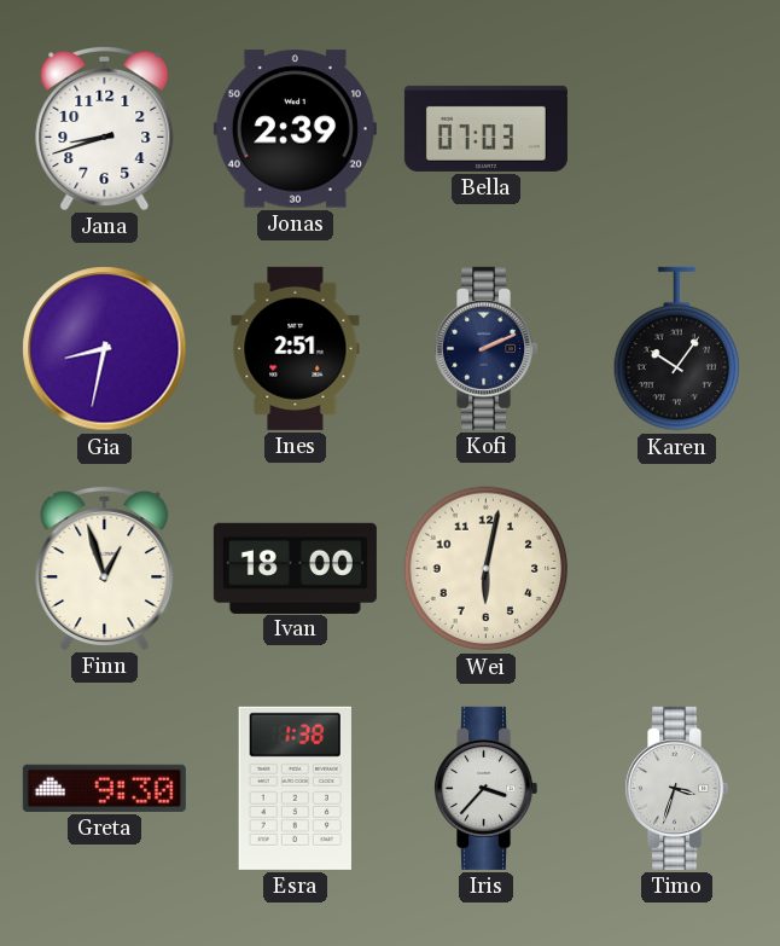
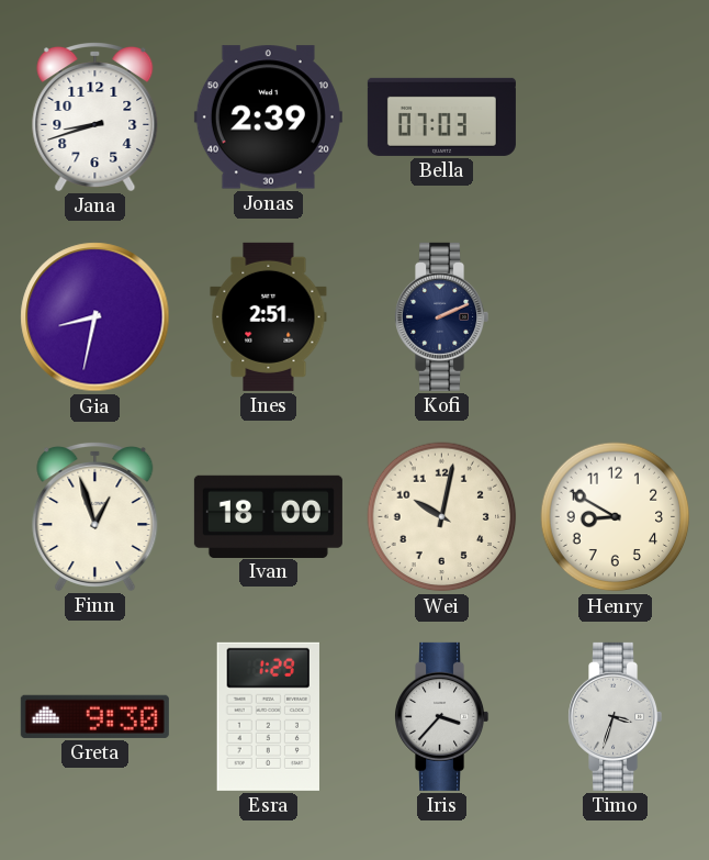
Karen: 10:06 -> none (677, 349)
Wei: 6:02 -> 10:02 (442, 517)
Henry: none -> 8:50 (616, 517)
Esra: 1:38 -> 1:29 (268, 716)
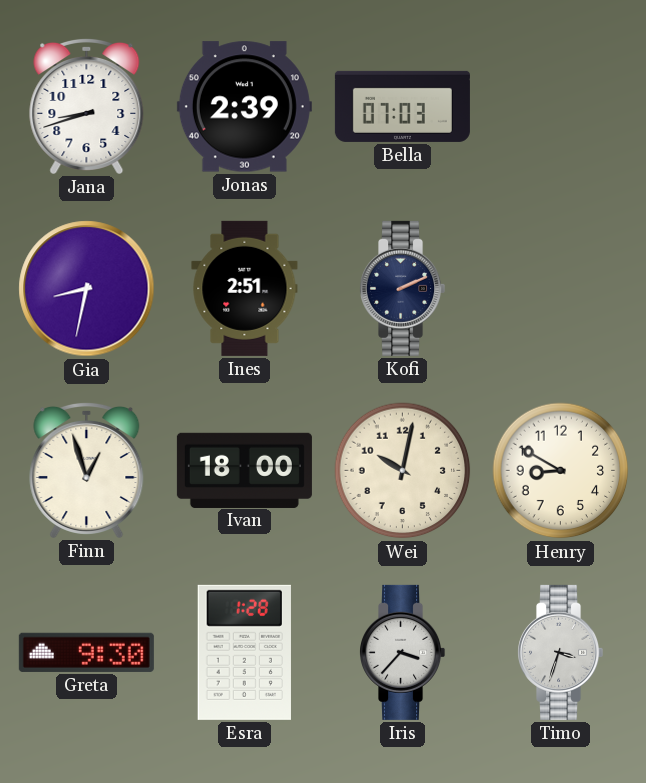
Esra: 1:29 -> 1:28 (244, 652)
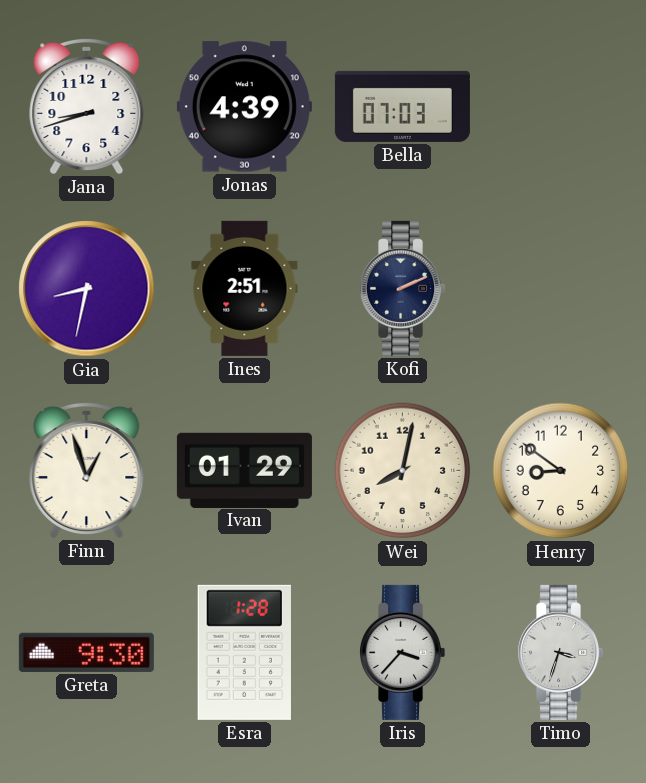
Jonas: 2:39 -> 4:39 (244, 107)
Ivan: 18:00 -> 01:29 (244, 470)
Wei: 10:02 -> 8:02 (403, 471)
Henry: 8:50 -> 8:51 (561, 471)
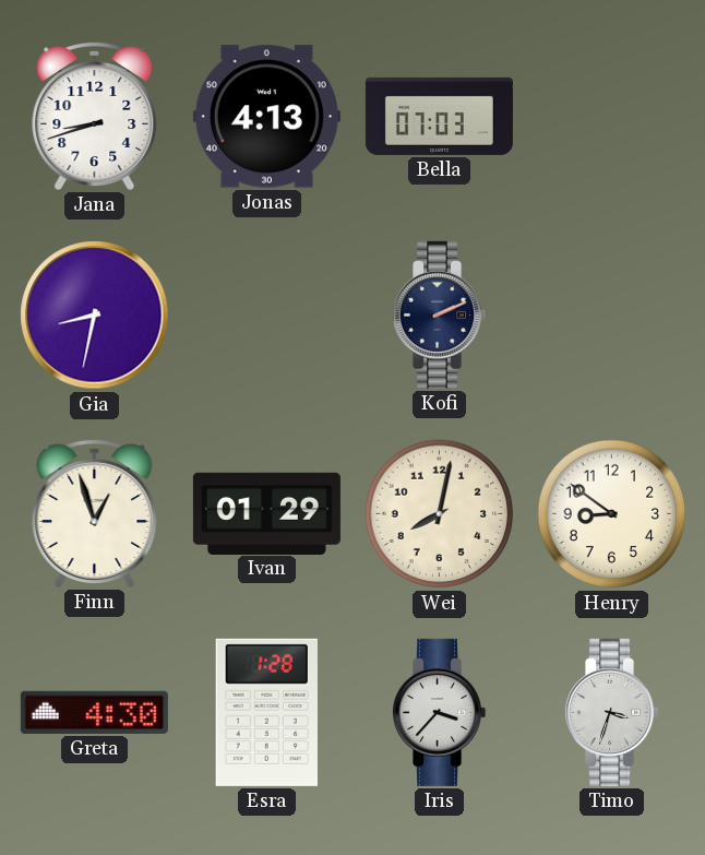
Jonas: 4:39 -> 4:13 (266, 117)
Ines: 2:51 -> none (245, 288)
Greta: 9:30 -> 4:30 (94, 712)
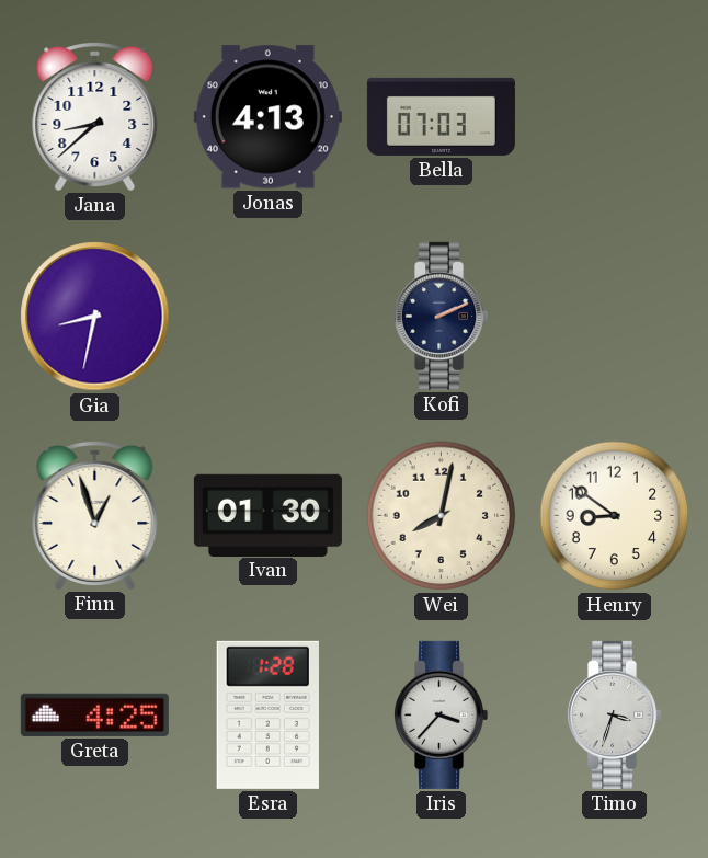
Jana: 8:42 -> 8:38 (95, 116)
Ivan: 01:29 -> 01:30 (267, 515)
Greta: 4:30 -> 4:25 (94, 714)
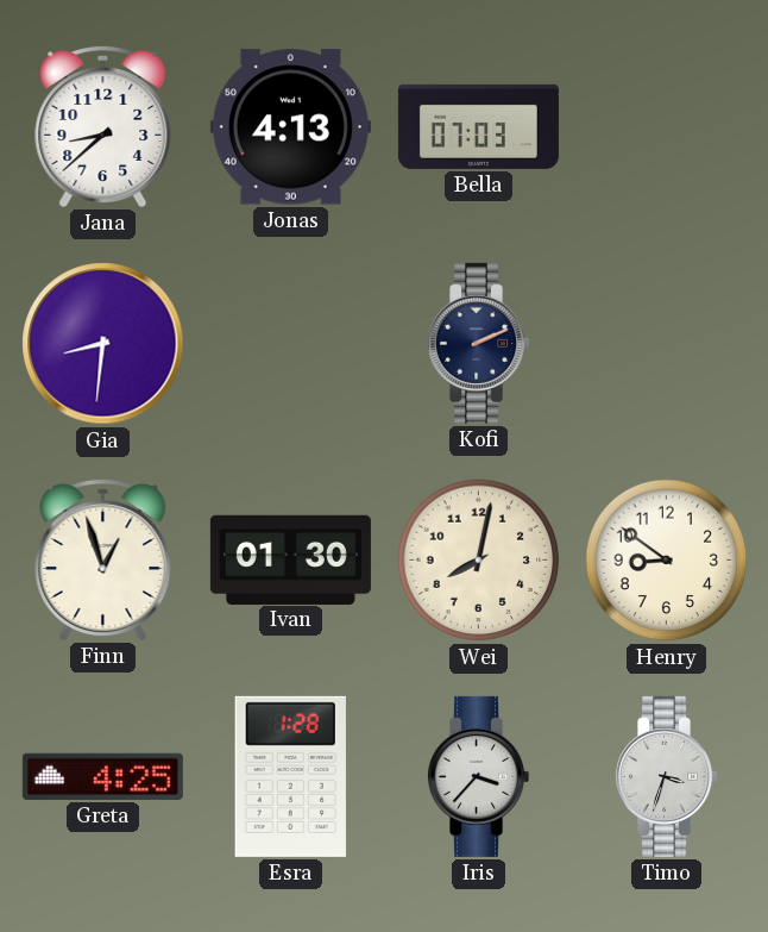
Gia: 8:32 -> 8:31 (103, 344)
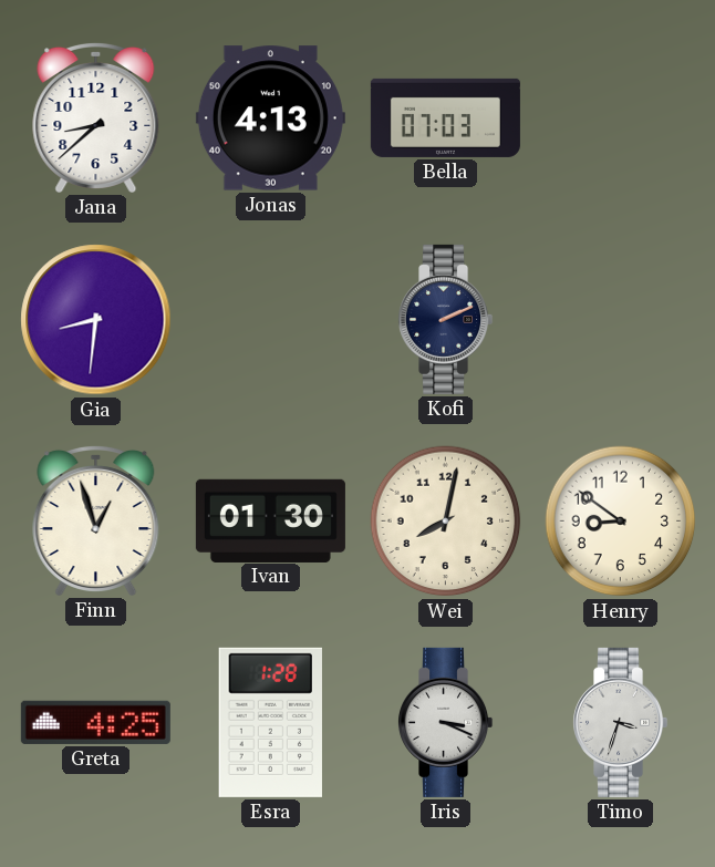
Iris: 3:37 -> 3:19 (446, 722)
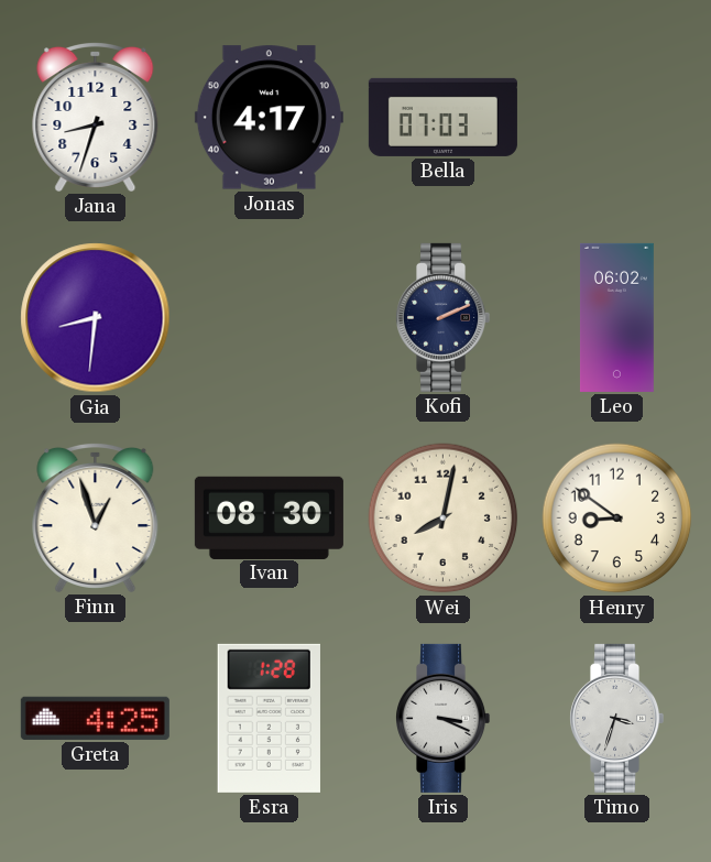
Jana: 8:38 -> 8:33 (96, 117)
Jonas: 4:13 -> 4:17 (269, 118)
Leo: none -> 06:02 (616, 317)
Ivan: 01:30 -> 08:30 (269, 517)
